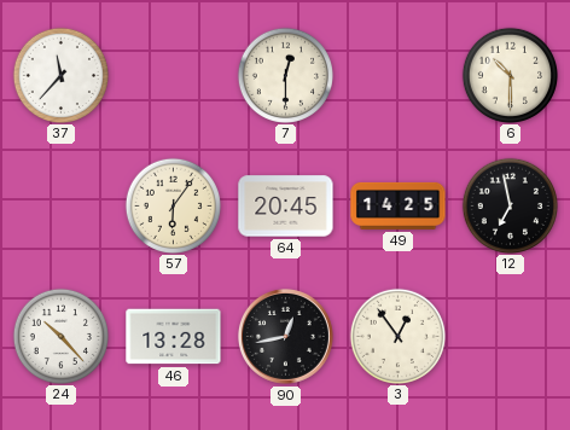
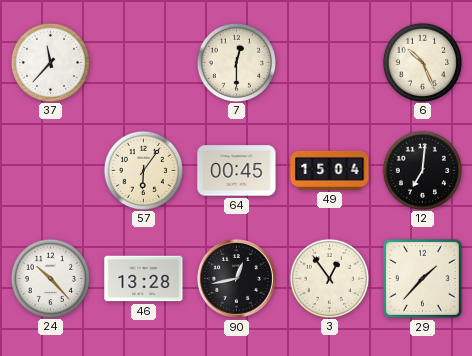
6: 10:30 -> 10:26 (422, 62)
64: 20:45 -> 00:45 (237, 171)
49: 14:25 -> 15:04 (330, 170)
12: 6:58 -> 7:01 (422, 170)
29: none -> 1:37 (422, 278)
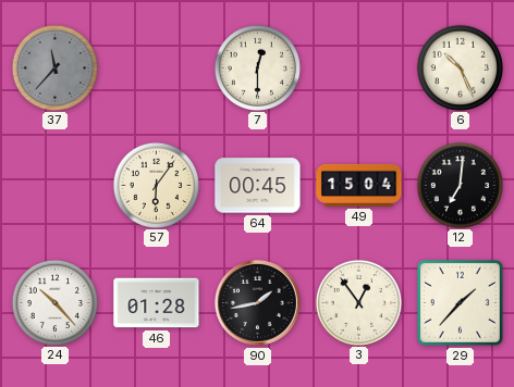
37 dial: white -> grey (54, 67)
46: 13:28 -> 01:28 (157, 303)
90: 12:43 -> 1:43 (257, 302)
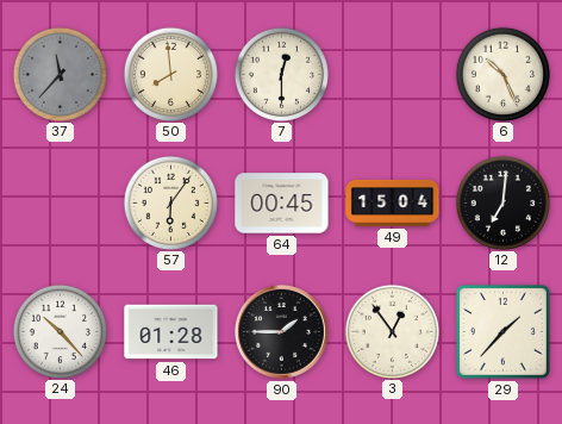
50: none -> 7:59 (170, 74)
90: 1:43 -> 1:45 (281, 331)
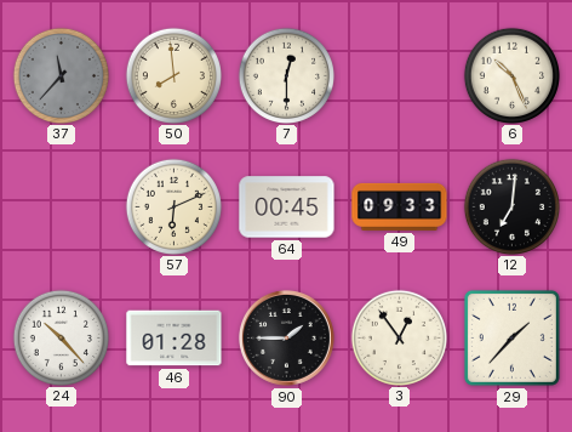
57: 6:06 -> 6:11 (173, 206)
49: 15:04 -> 09:33 (400, 206)
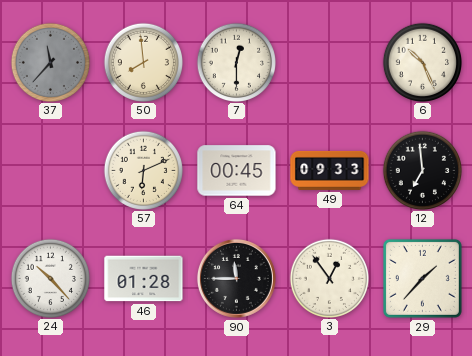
12: 7:01 -> 6:59 (422, 170)
90: 1:45 -> 11:45 (236, 278)
